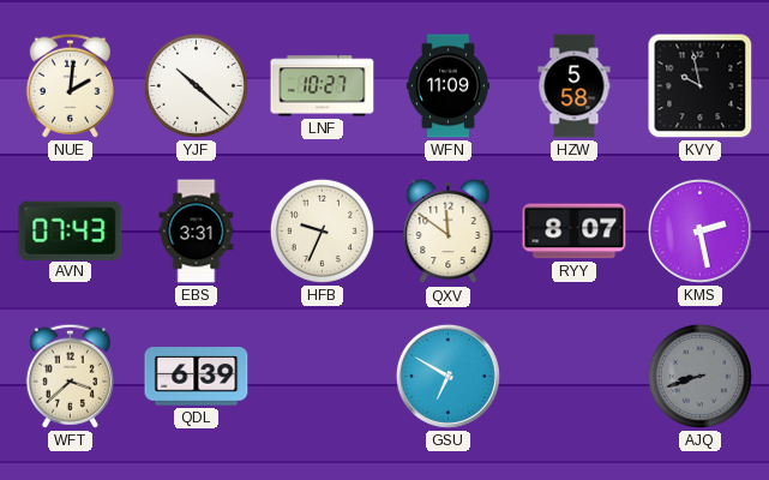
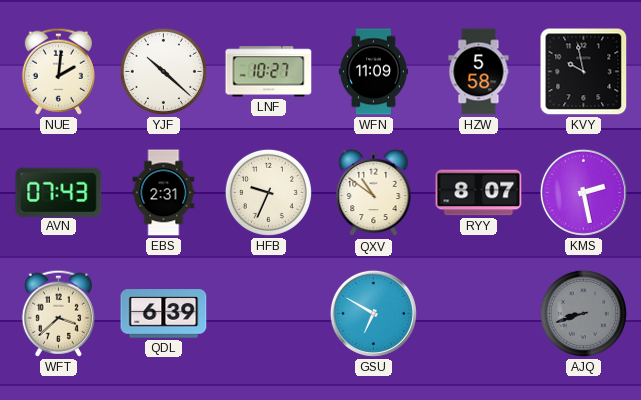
EBS: 3:31 -> 2:31 (164, 193)
QXV: 11:51 -> 10:51 (374, 193)
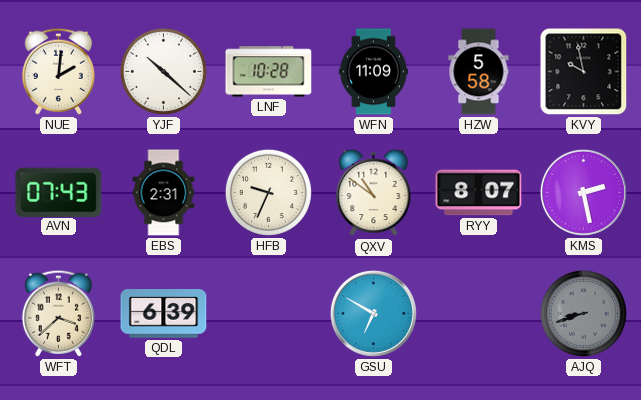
LNF: 10:27 -> 10:28 (269, 72)
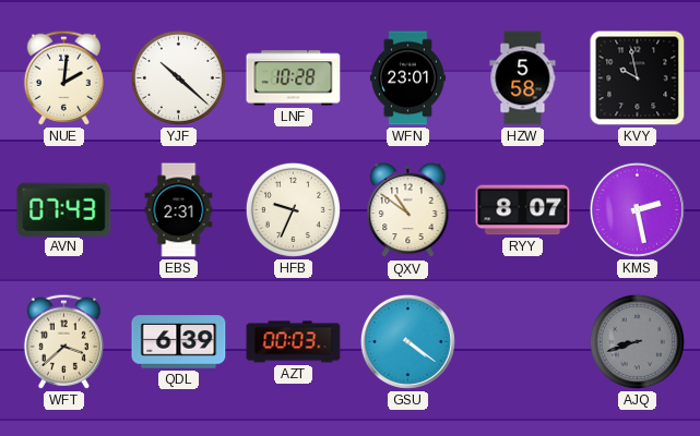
WFN: 11:09 -> 23:01 (407, 78)
AZT: none -> 00:03 (294, 342)
GSU: 6:50 -> 4:21 (407, 341)
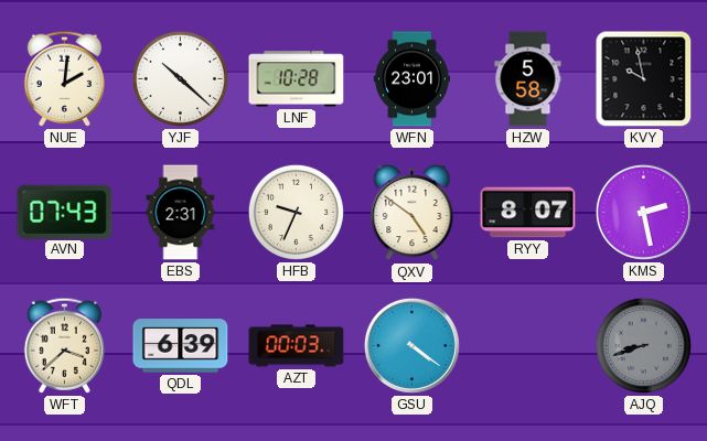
QXV: 10:51 -> 4:51 (413, 213)
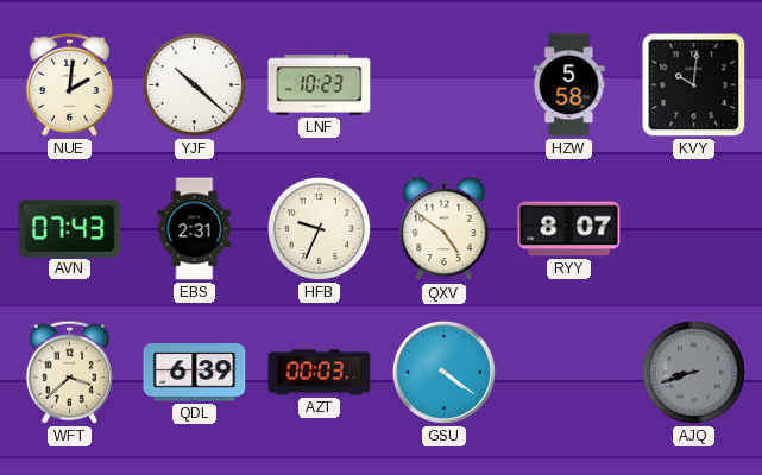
LNF: 10:28 -> 10:23 (320, 85)
WFN: 23:01 -> none (411, 79)
KVY: 9:58 -> 10:01 (694, 85)
KMS: 2:28 -> none (643, 212)
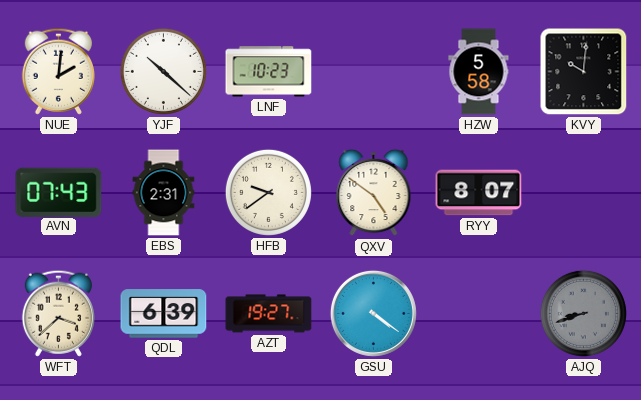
HFB: 9:34 -> 9:39 (268, 192)
AZT: 00:03 -> 19:27 (269, 314)
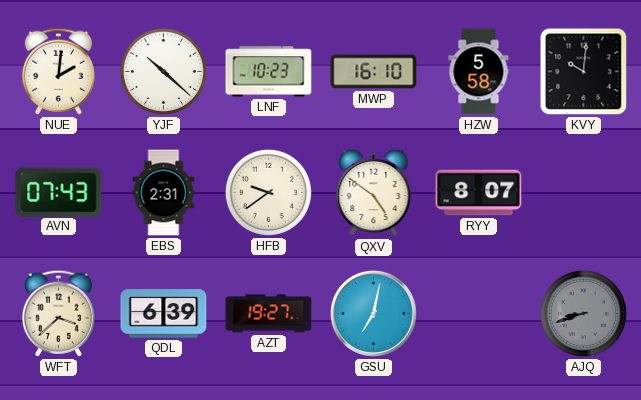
MWP: none -> 16:10 (374, 72)
GSU: 4:21 -> 7:02 (373, 313)
